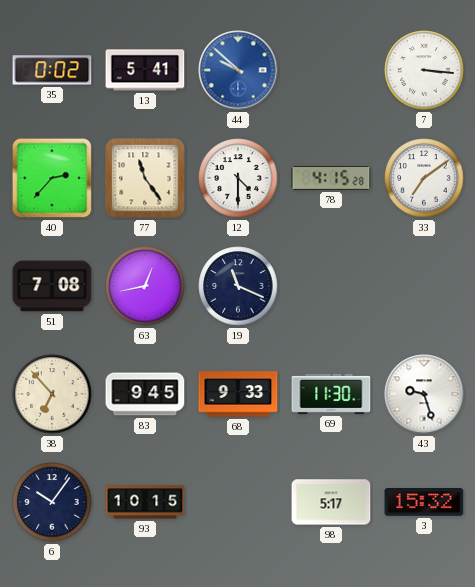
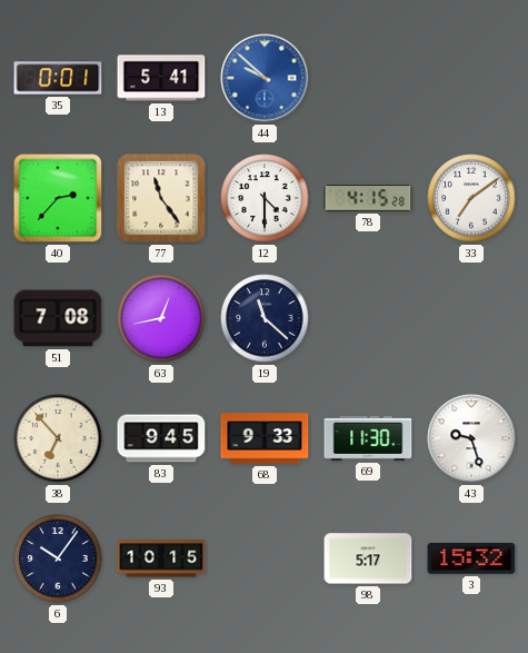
35: 0:02 -> 0:01 (58, 78)
7: 3:16 -> none (424, 70)
19: 11:19 -> 11:22 (265, 318)
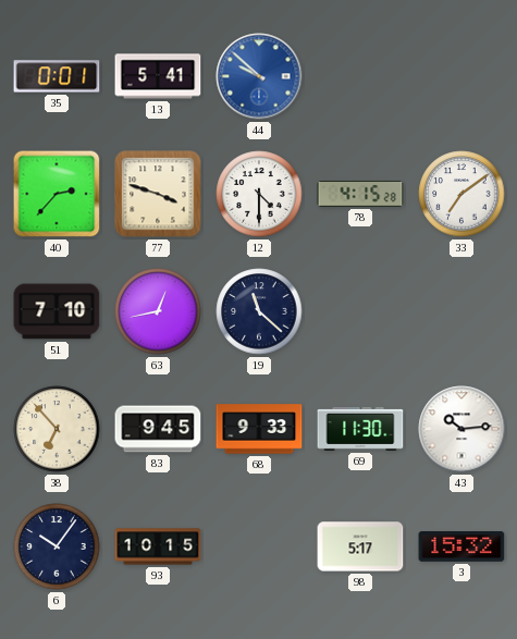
77: 11:24 -> 3:48 (158, 194)
51: 7:08 -> 7:10 (57, 311)
43: 9:27 -> 10:14 (461, 429)
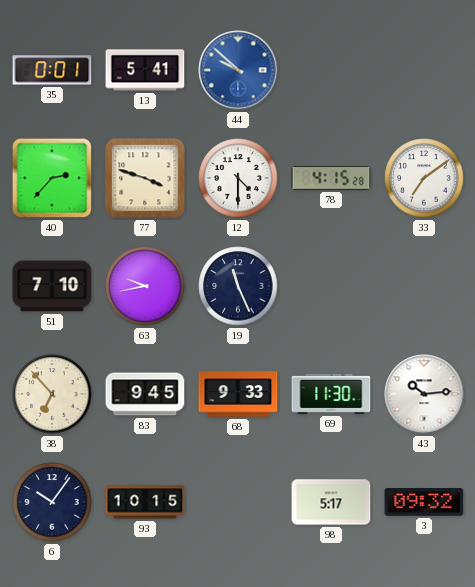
63: 12:43 -> 9:43 (145, 286)
19: 11:22 -> 11:26 (238, 286)
3: 15:32 -> 09:32 (424, 503)
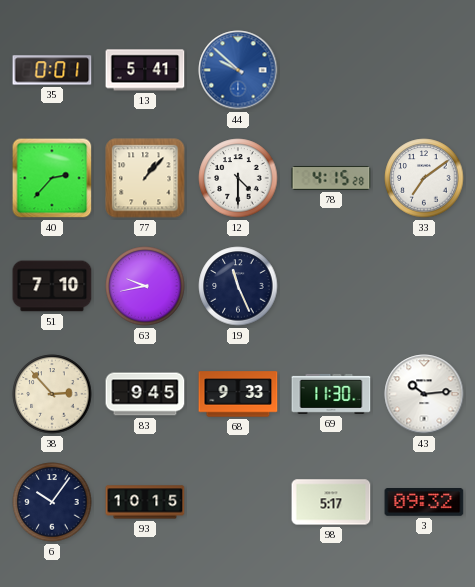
77: 3:48 -> 1:07 (145, 178)
38: 6:53 -> 2:53 (52, 394)
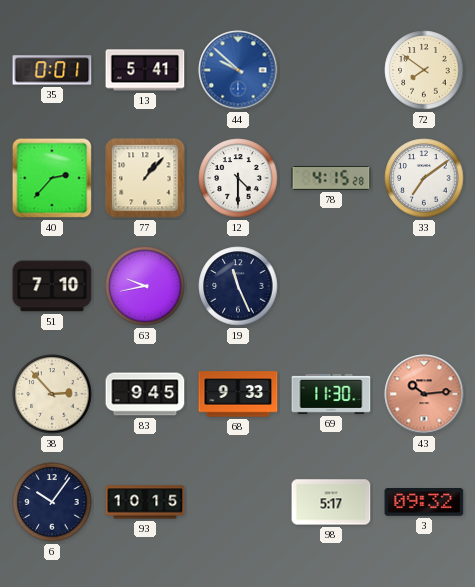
72: none -> 7:51 (424, 70)
43 dial: white -> salmon (424, 394)
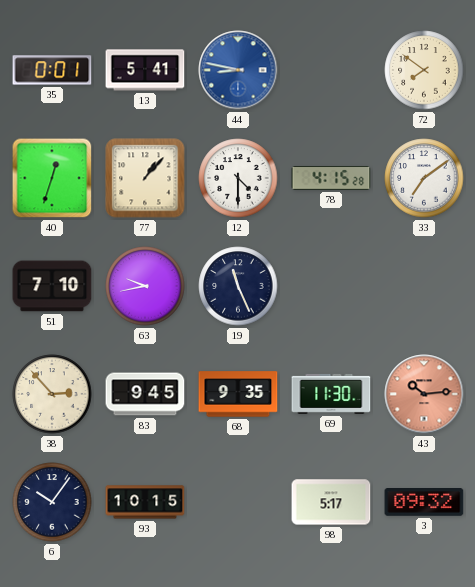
44: 9:52 -> 8:47 (238, 70)
40: 2:37 -> 12:33 (52, 178)
68: 9:33 -> 9:35 (238, 394)
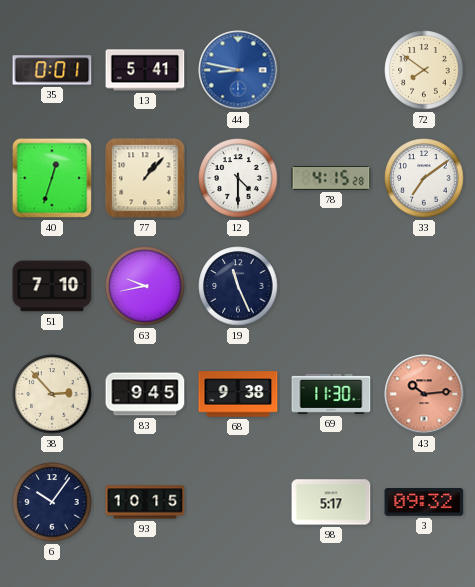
68: 9:35 -> 9:38 (238, 394)
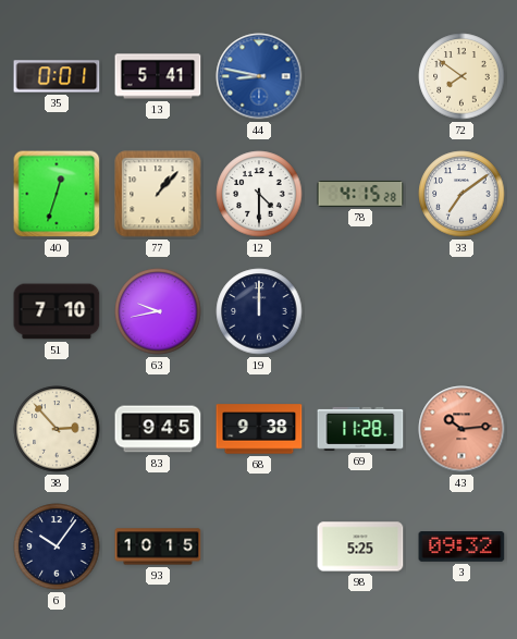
19: 11:26 -> 12:00 (259, 311)
69: 11:30 -> 11:28 (360, 429)
98: 5:17 -> 5:25 (360, 546)
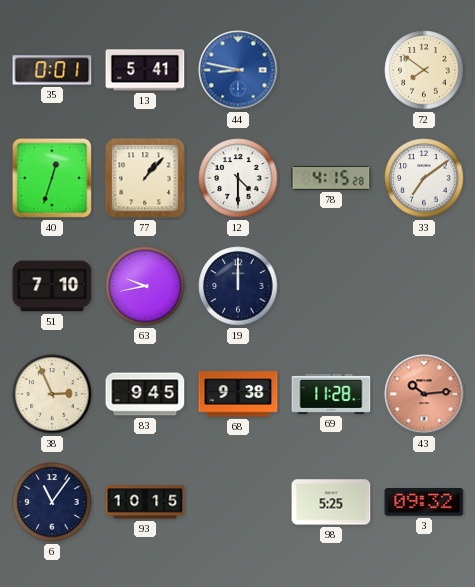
38: 2:53 -> 2:56 (52, 394)
6: 10:06 -> 11:06 (52, 502)
